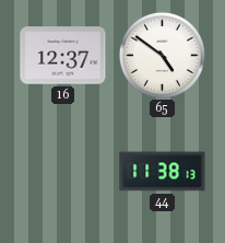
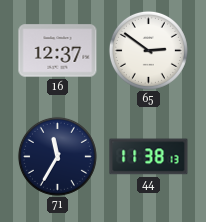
65: 4:51 -> 2:51 (148, 50)
71: none -> 11:35 (57, 156)
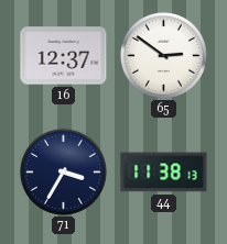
71: 11:35 -> 3:35 (63, 171)
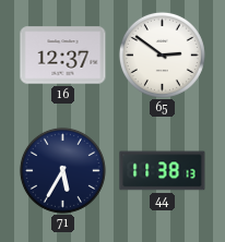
71: 3:35 -> 5:35 (62, 170)
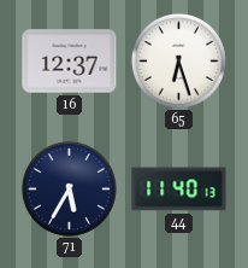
65: 2:51 -> 6:27 (178, 60)
44: 11:38 -> 11:40 (179, 190)
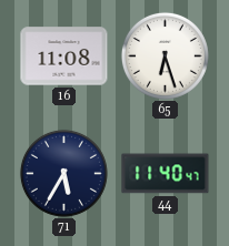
16: 12:37 -> 11:08 (64, 57)
44: 11:40:13 -> 11:40:47 (166, 174)
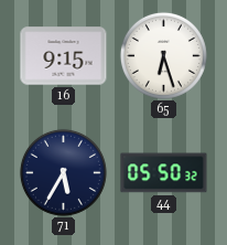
16: 11:08 -> 9:15 (64, 56)
44: 11:40 -> 05:50 (164, 173)
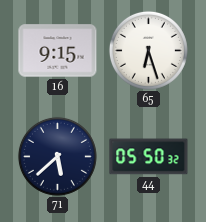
71: 5:35 -> 5:38 (57, 156)
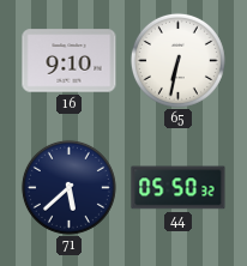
16: 9:15 -> 9:10 (70, 61)
65: 6:27 -> 6:32 (177, 60)
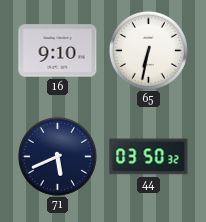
71: 5:38 -> 5:41 (57, 156)
44: 05:50 -> 03:50 (149, 157)
